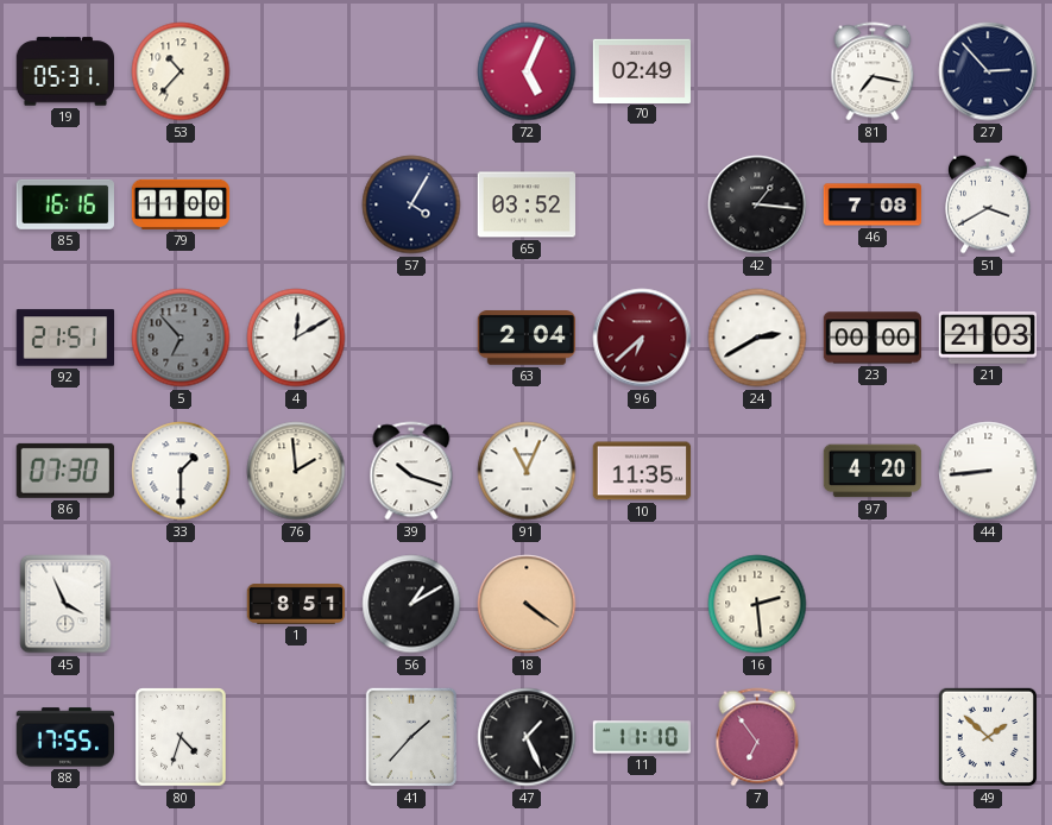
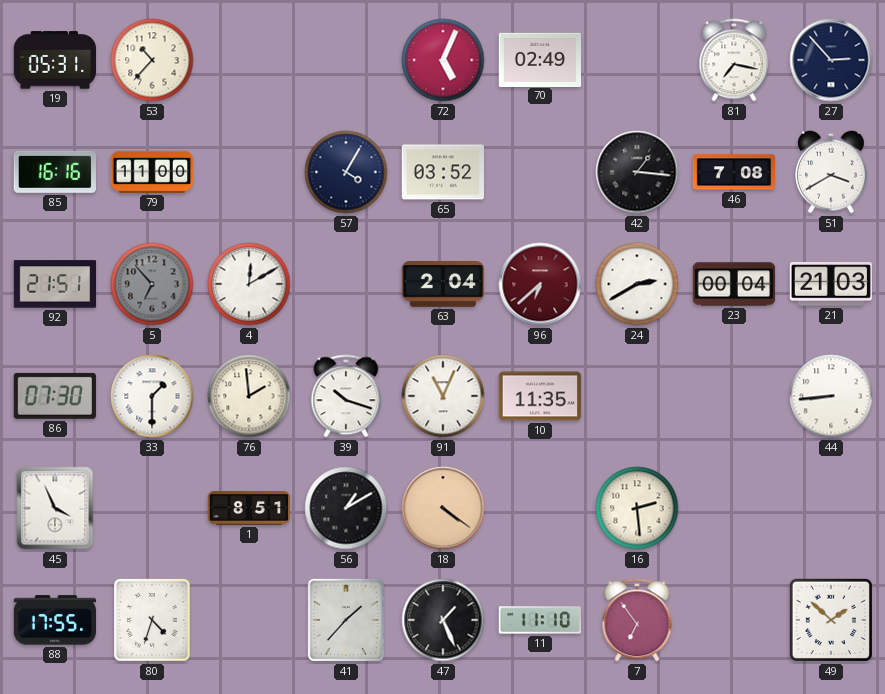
23: 00:00 -> 00:04 (734, 284)
97: 4:20 -> none (873, 471)
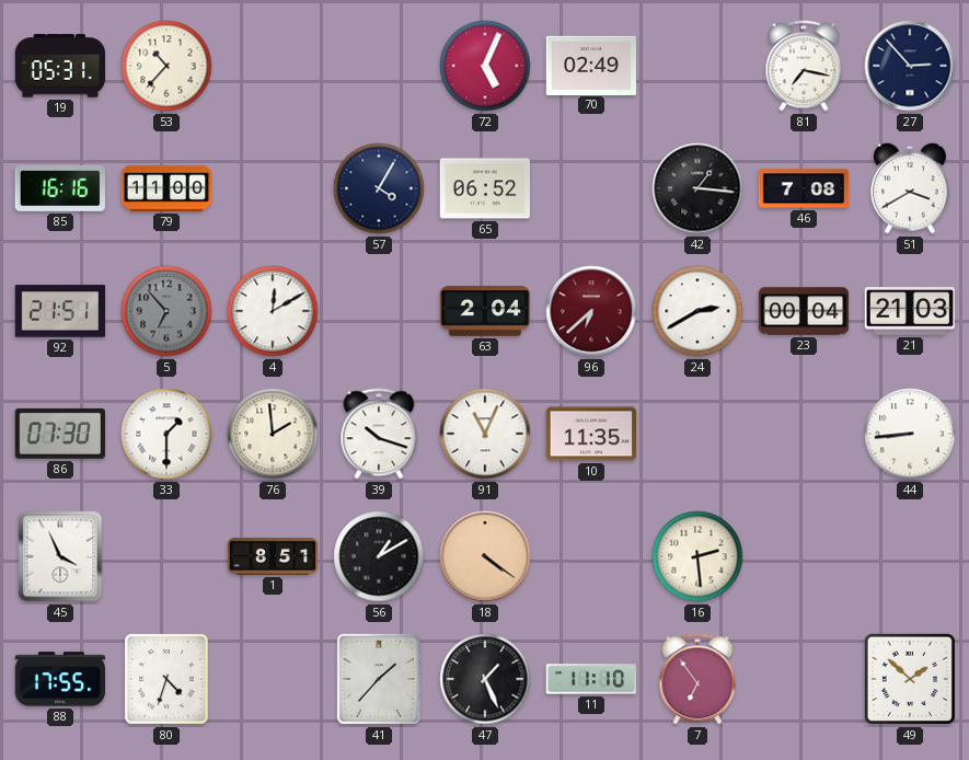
65: 03:52 -> 06:52 (485, 188)
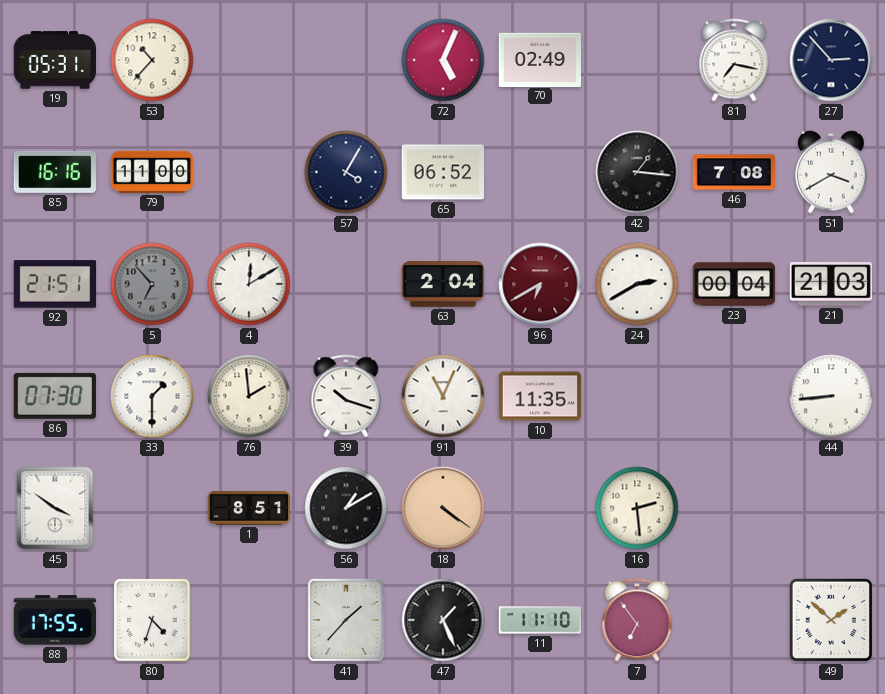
96: 6:38 -> 6:40 (540, 284)
45: 3:56 -> 3:51 (55, 508)
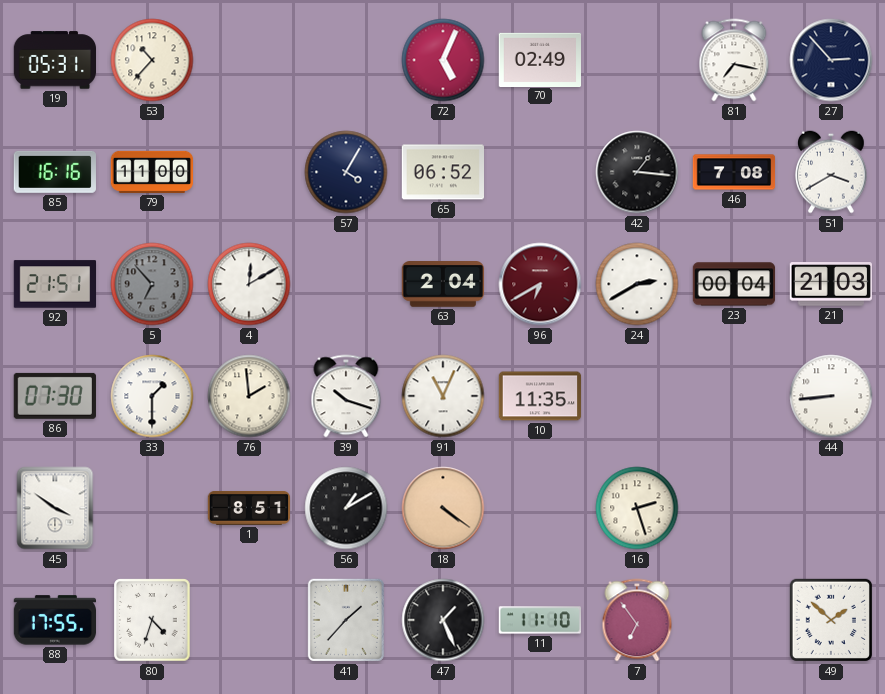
16: 2:29 -> 2:27 (637, 508)
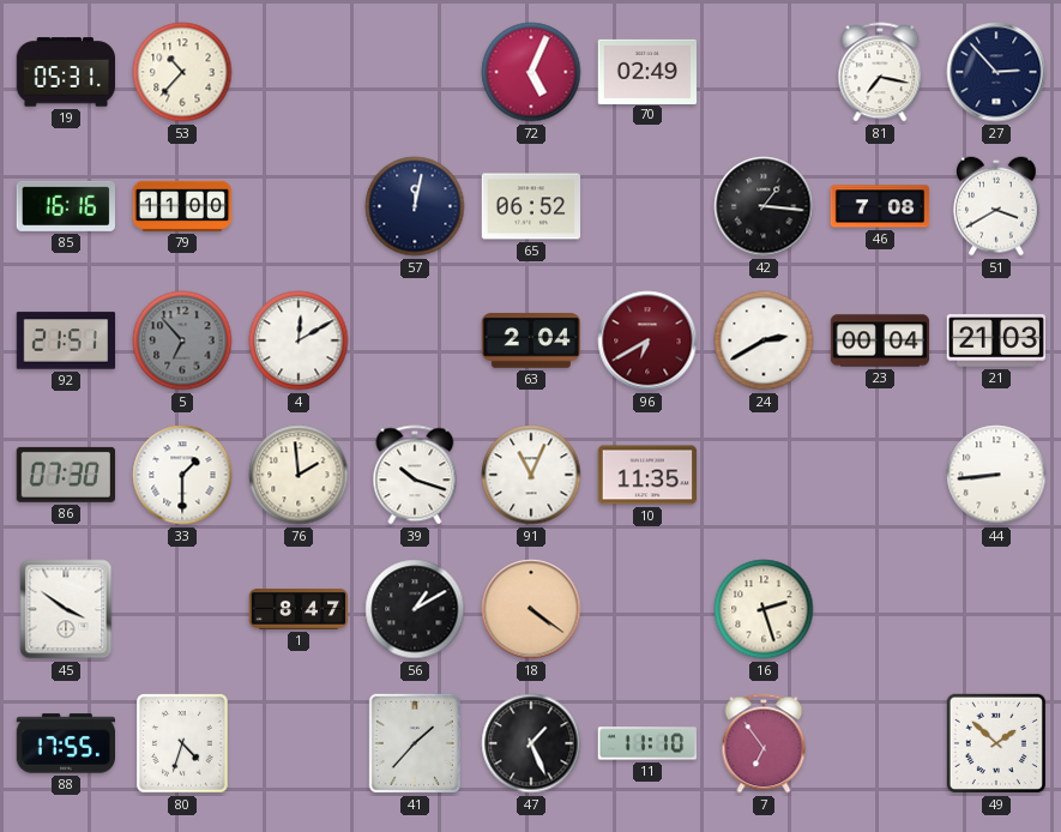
57: 4:05 -> 12:02 (415, 206)
1: 8:51 -> 8:47 (299, 610)
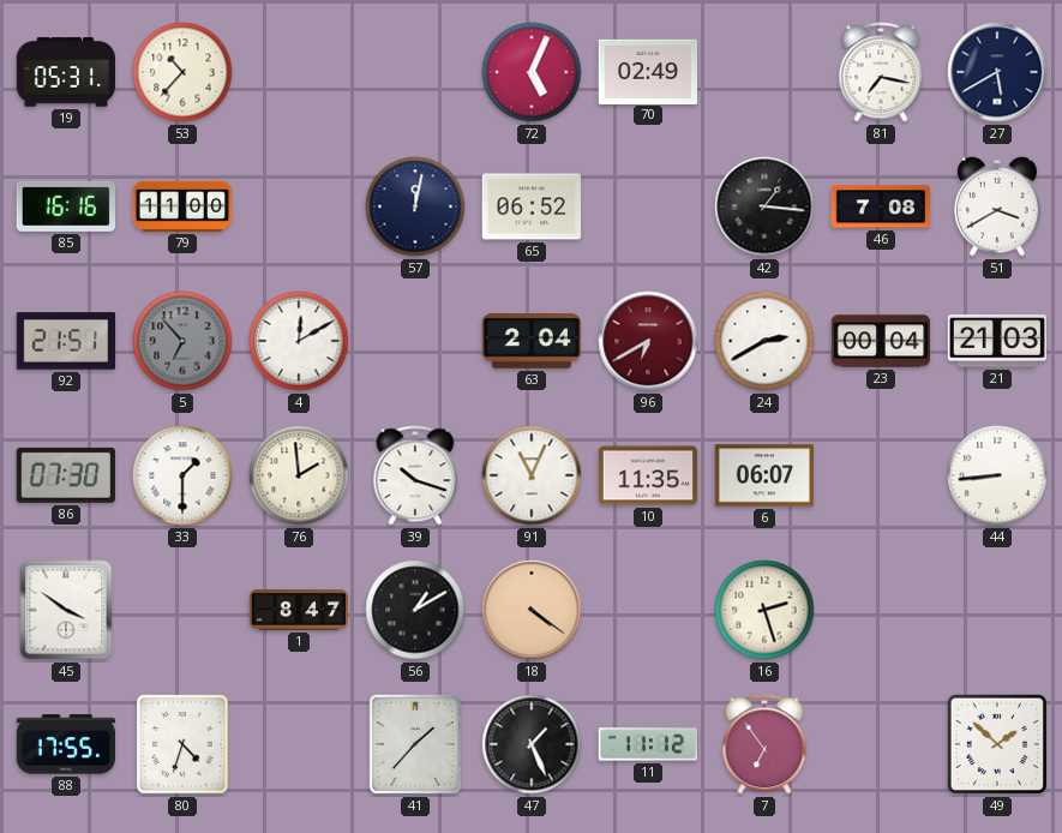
27: 2:53 -> 5:40 (997, 72)
6: none -> 06:07 (763, 475)
11: 11:10 -> 11:12 (647, 744)
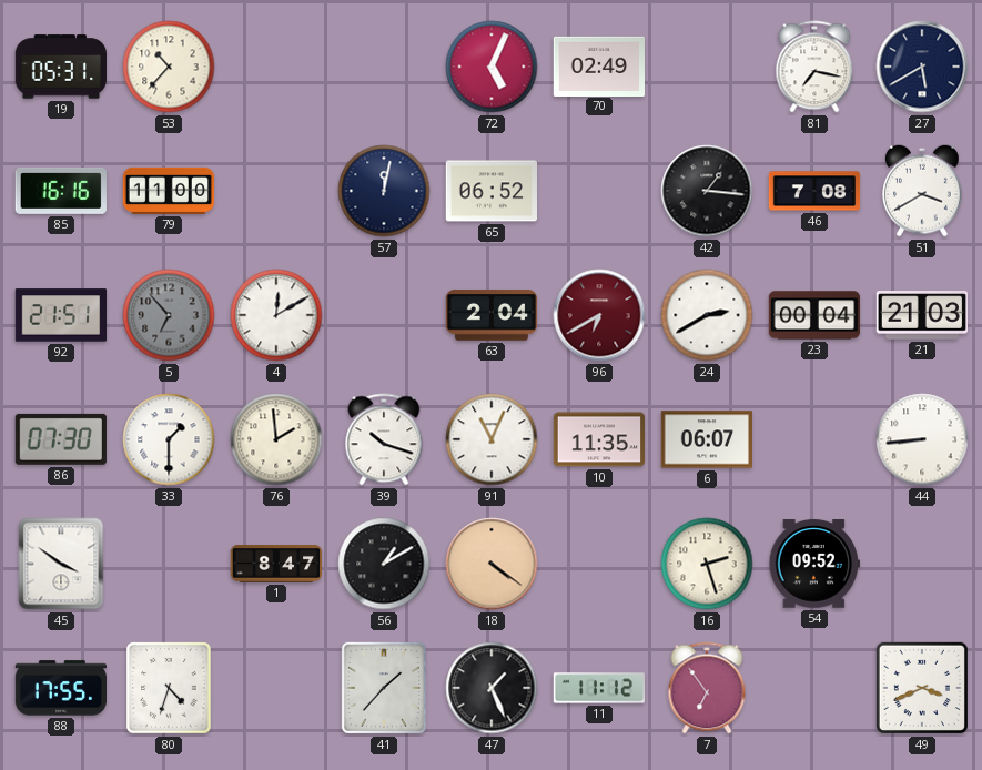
54: none -> 09:52 (813, 565)
49: 1:52 -> 3:41 (922, 688)
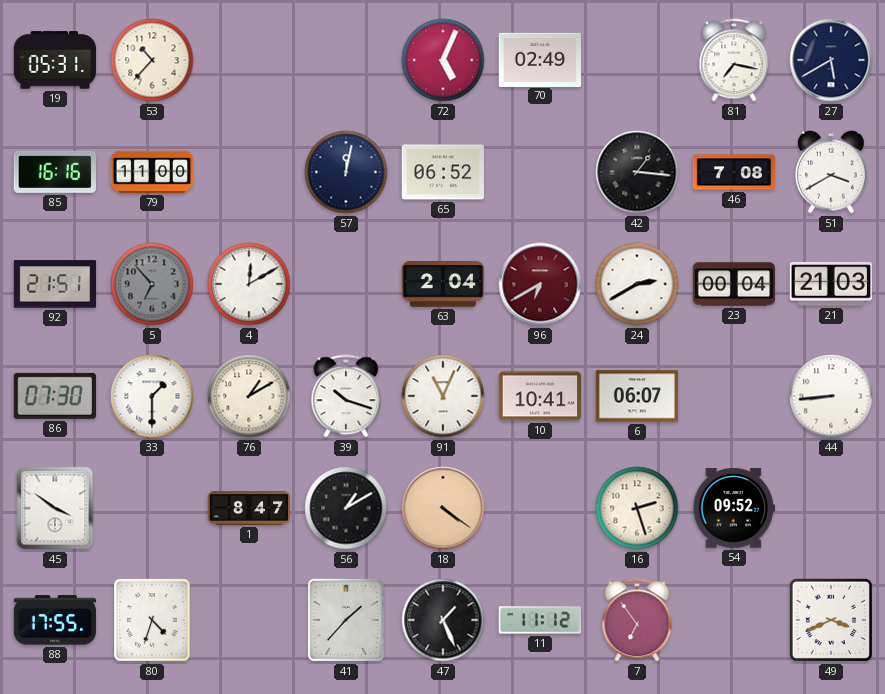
76: 1:59 -> 1:10 (249, 396)
10: 11:35 -> 10:41 (540, 396)
